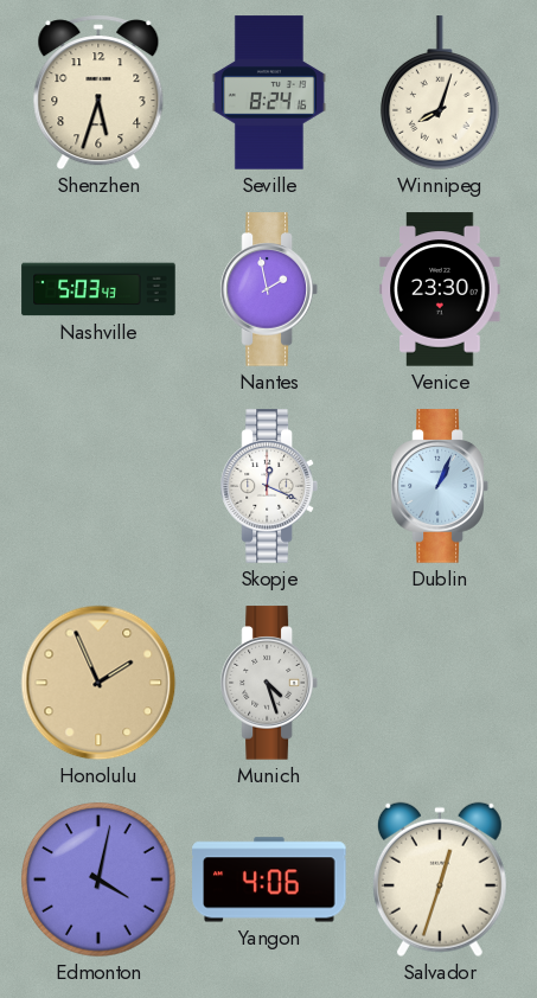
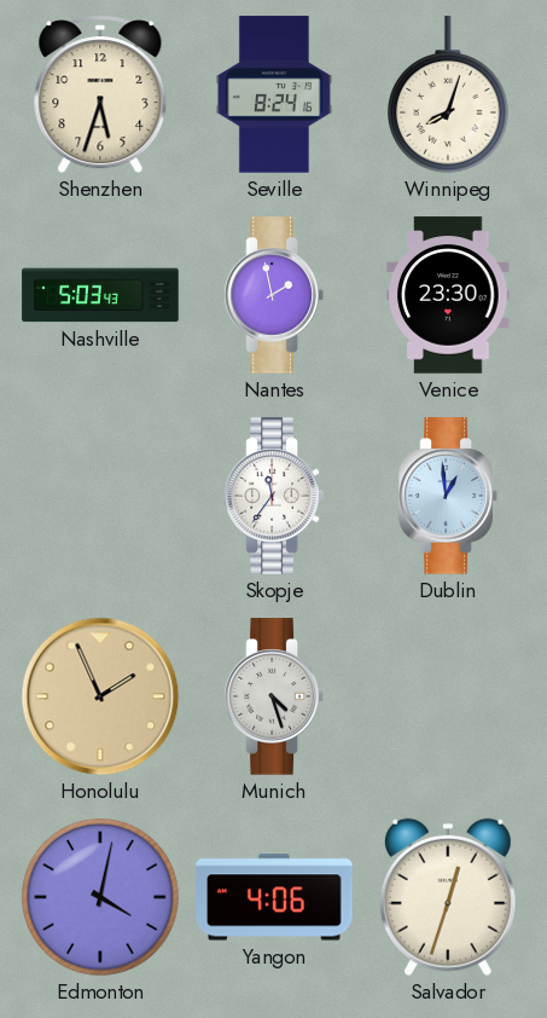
Skopje: 12:19 -> 11:36 (274, 496)
Dublin: 1:04 -> 12:59 (448, 496)
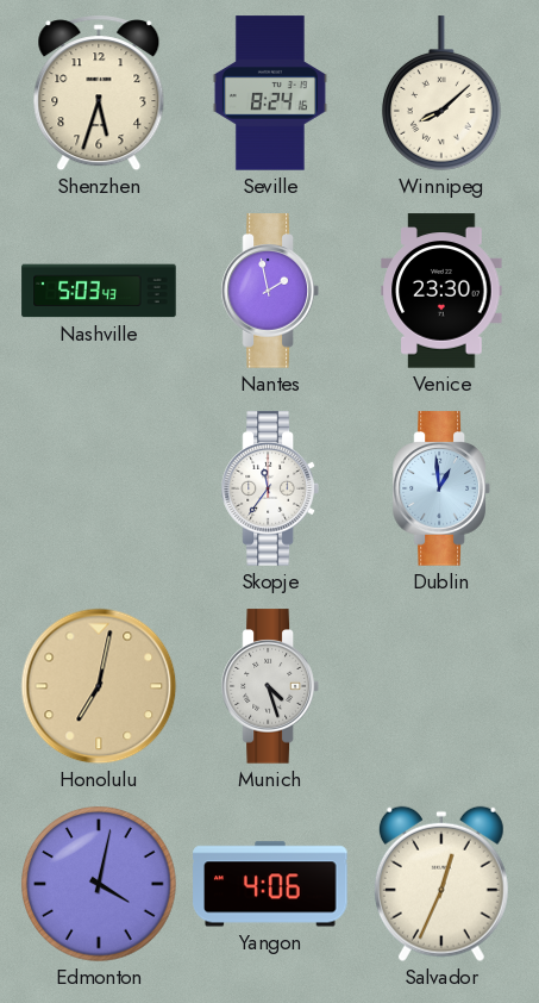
Winnipeg: 8:03 -> 8:08 (441, 93)
Honolulu: 1:56 -> 7:02 (99, 686)
Salvador: 12:33 -> 12:34 (441, 884)
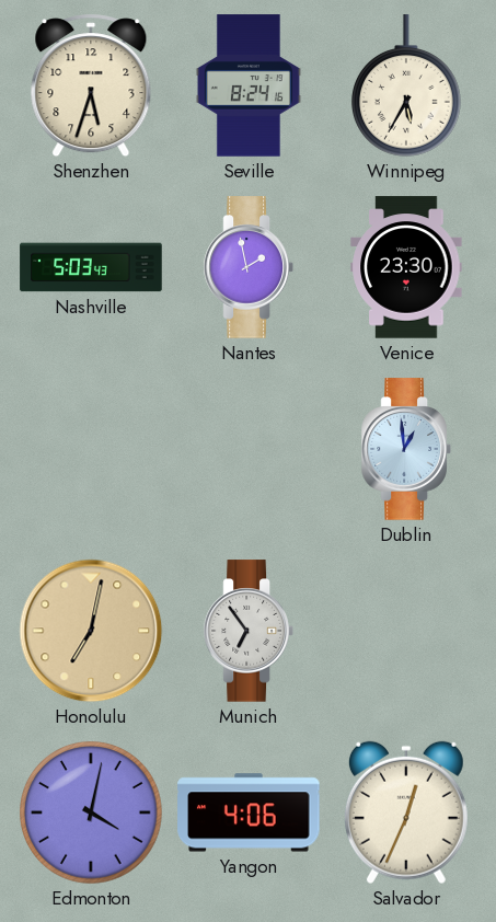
Winnipeg: 8:08 -> 5:35 (406, 85)
Skopje: 11:36 -> none (270, 488)
Munich: 4:27 -> 6:54 (249, 631)
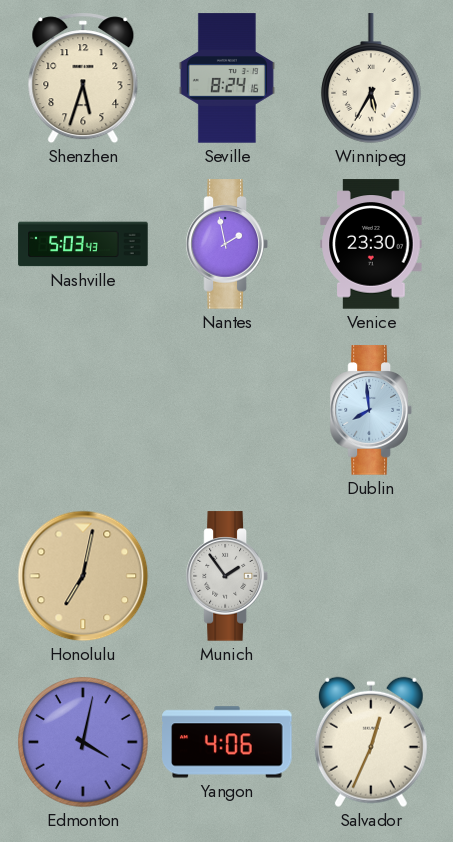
Dublin: 12:59 -> 7:59 (371, 410)
Munich: 6:54 -> 1:54 (227, 576)
